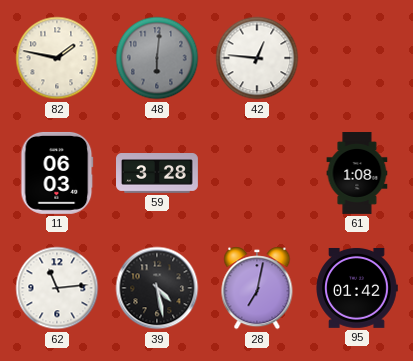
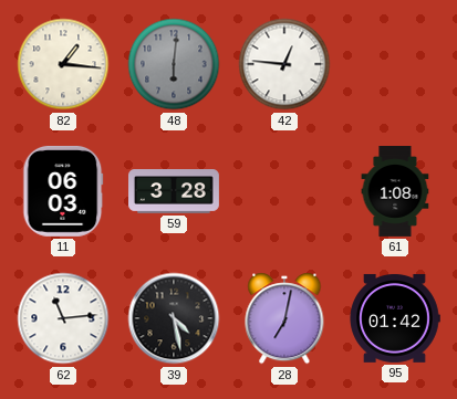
82: 1:47 -> 1:16 (63, 64)
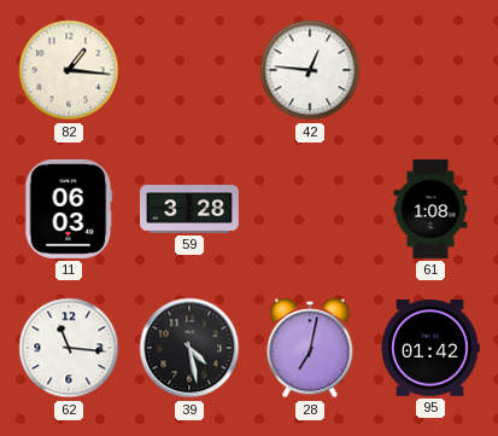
48: 6:01 -> none (174, 64)
62: 11:14 -> 11:16 (69, 348)
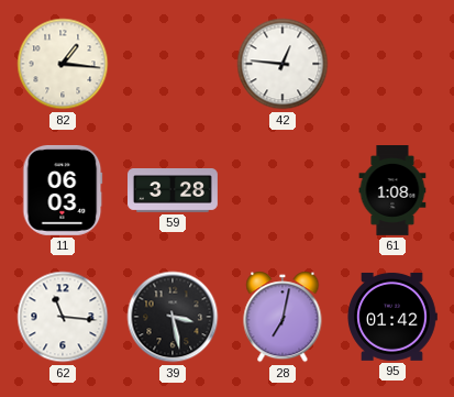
39: 4:28 -> 3:28 (173, 317)
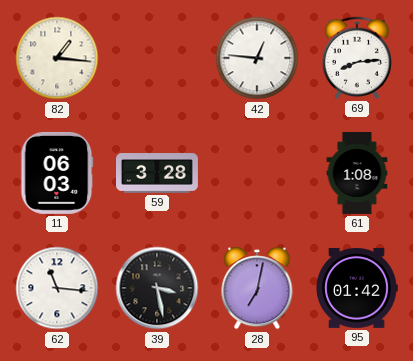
69: none -> 8:14 (356, 58)
